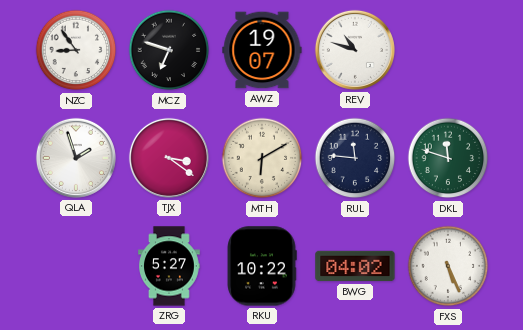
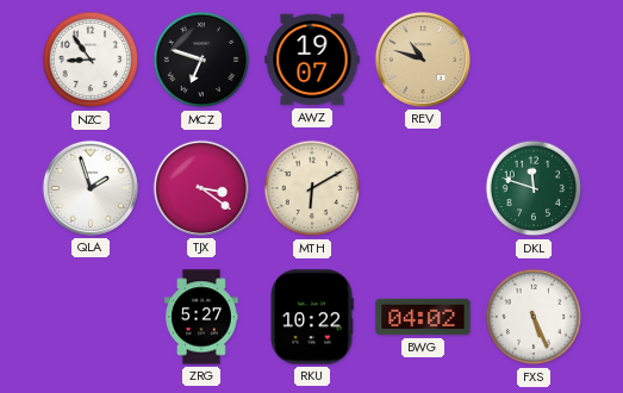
REV dial: white -> champagne (423, 60)
RUL: 11:46 -> none (355, 158)
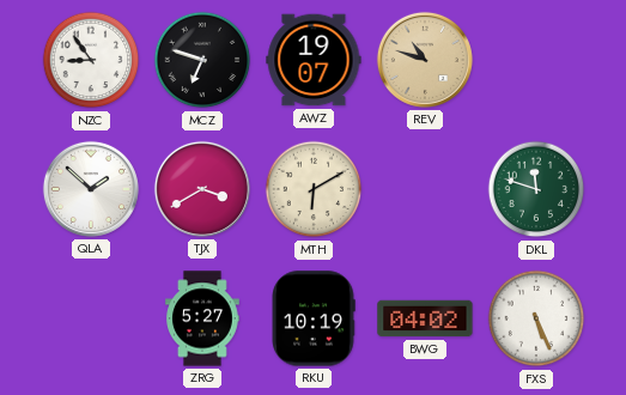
QLA: 1:57 -> 1:52 (91, 189)
TJX: 3:21 -> 3:40 (202, 189)
RKU: 10:22 -> 10:19 (314, 318)
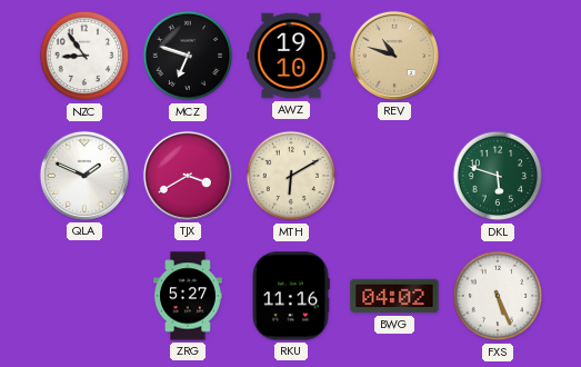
AWZ: 19:07 -> 19:10 (291, 56)
QLA: 1:52 -> 1:49 (84, 176)
DKL: 11:48 -> 5:48 (498, 176)
RKU: 10:19 -> 11:16 (291, 296)
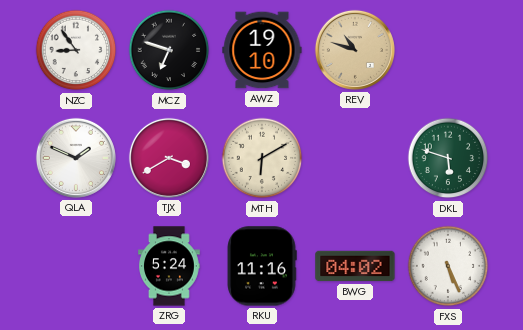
ZRG: 5:27 -> 5:24 (170, 266)
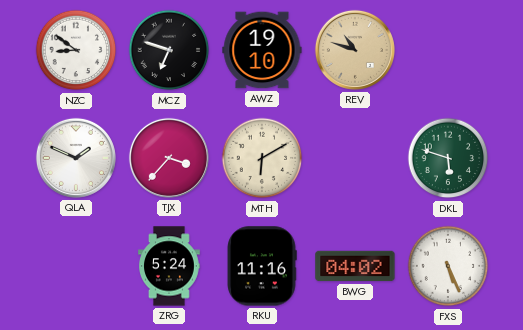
NZC: 8:54 -> 8:51 (76, 50)
TJX: 3:40 -> 3:37 (169, 158)
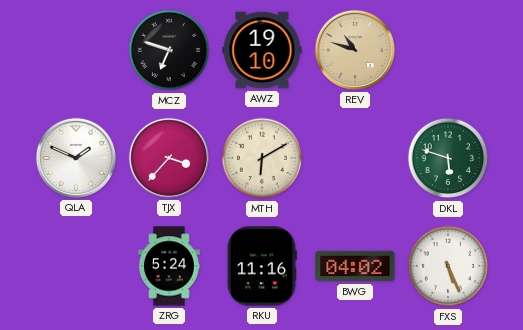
NZC: 8:51 -> none (76, 50)
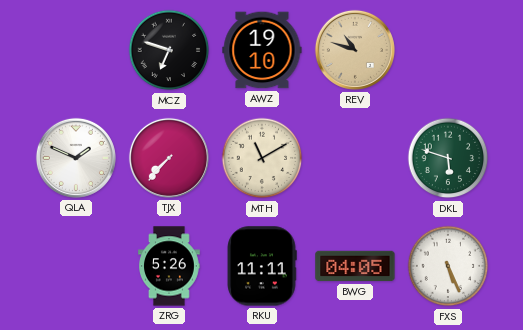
TJX: 3:37 -> 7:37 (169, 158)
MTH: 6:10 -> 11:10 (262, 158)
ZRG: 5:24 -> 5:26 (170, 266)
RKU: 11:16 -> 11:11 (262, 266)
BWG: 04:02 -> 04:05 (355, 266)
